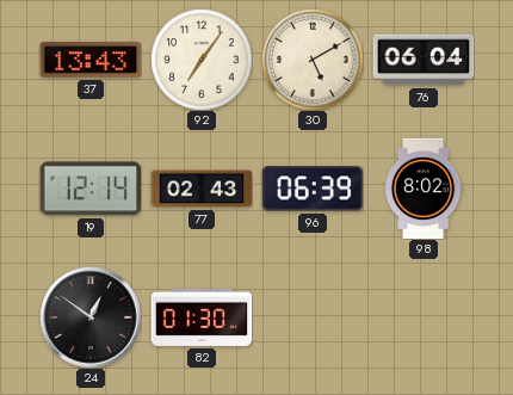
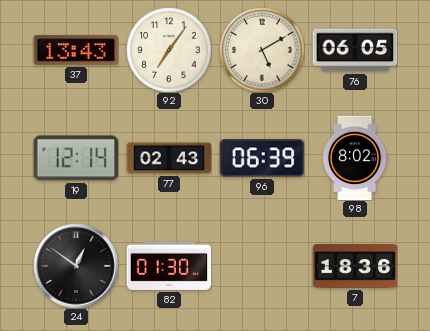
76: 06:04 -> 06:05 (355, 50)
7: none -> 18:36 (355, 266)
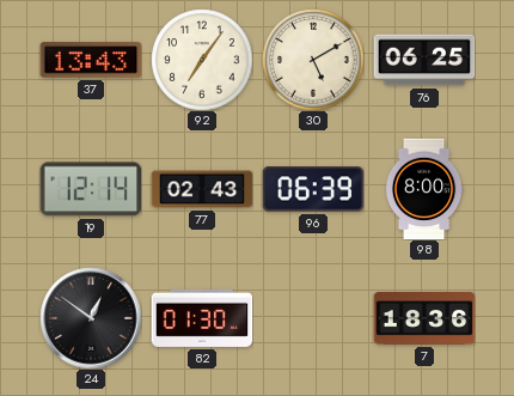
76: 06:05 -> 06:25 (424, 60)
98: 8:02 -> 8:00 (424, 189)
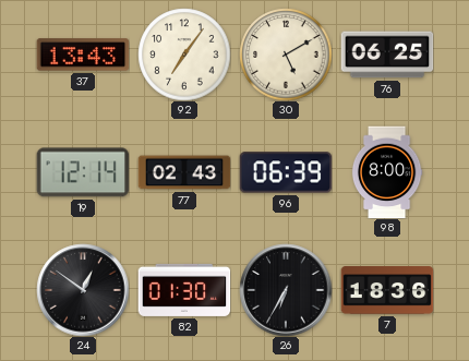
26: none -> 6:35 (286, 290)
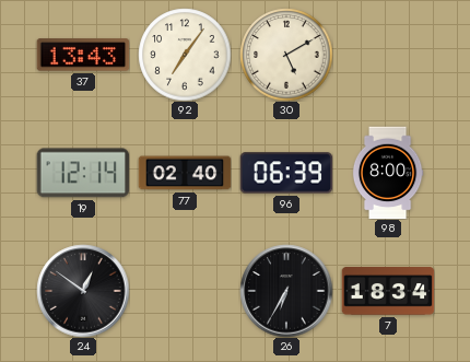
76: 06:25 -> none (387, 55)
77: 02:43 -> 02:40 (185, 173)
82: 01:30 -> none (184, 290)
7: 18:36 -> 18:34 (388, 291)
